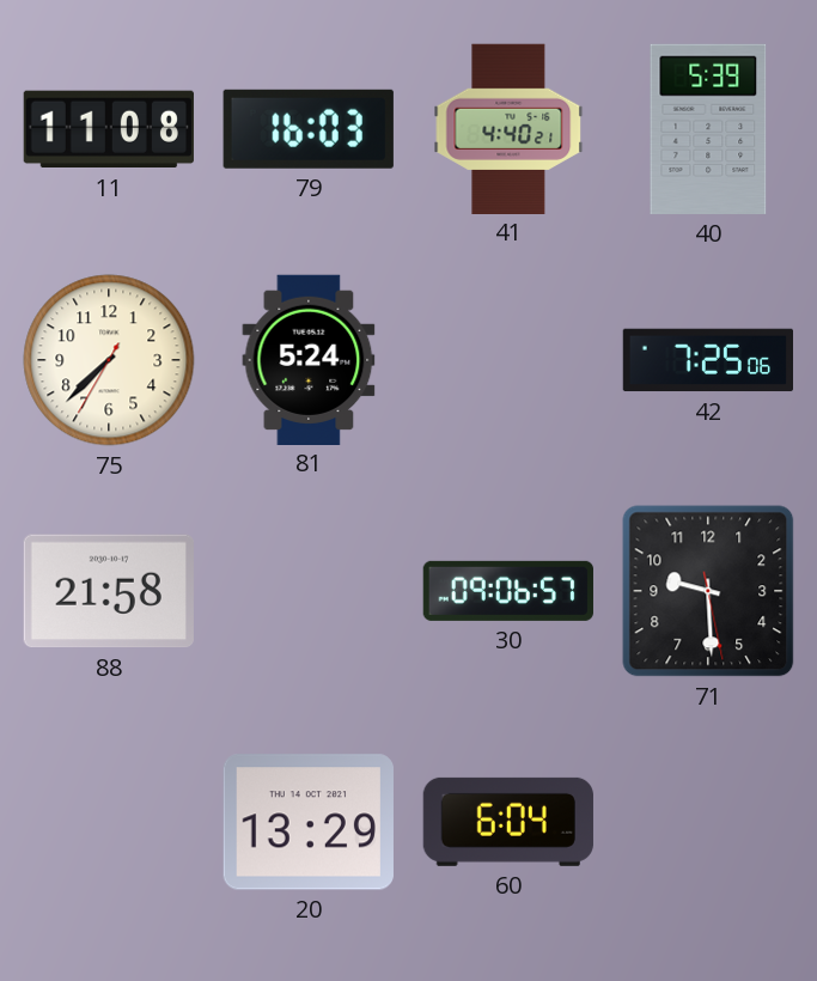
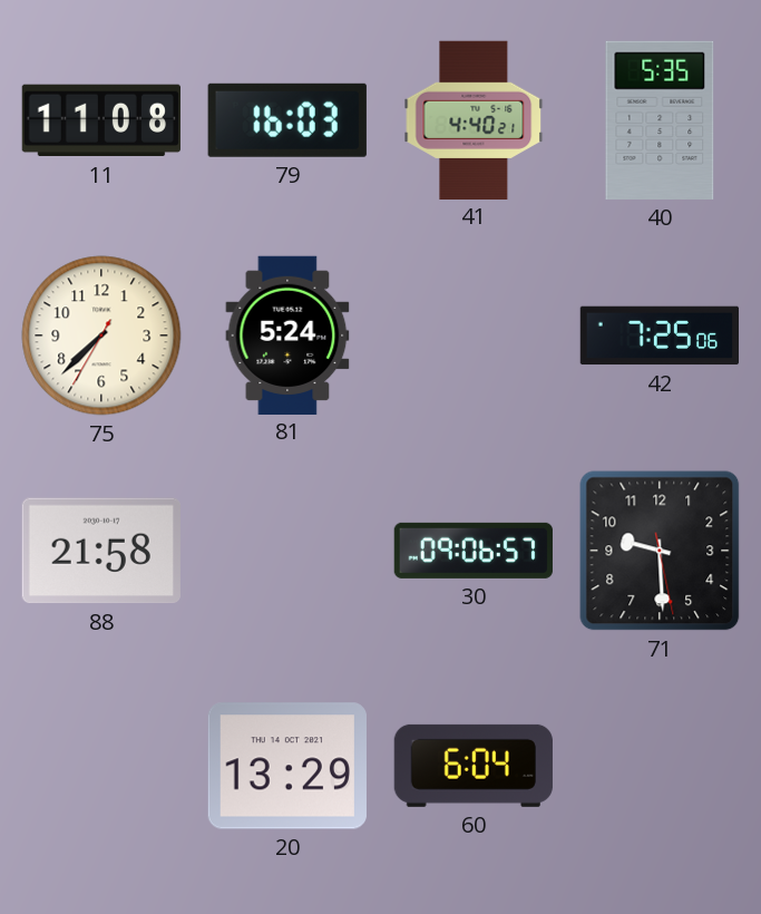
40: 5:39 -> 5:35 (660, 120)
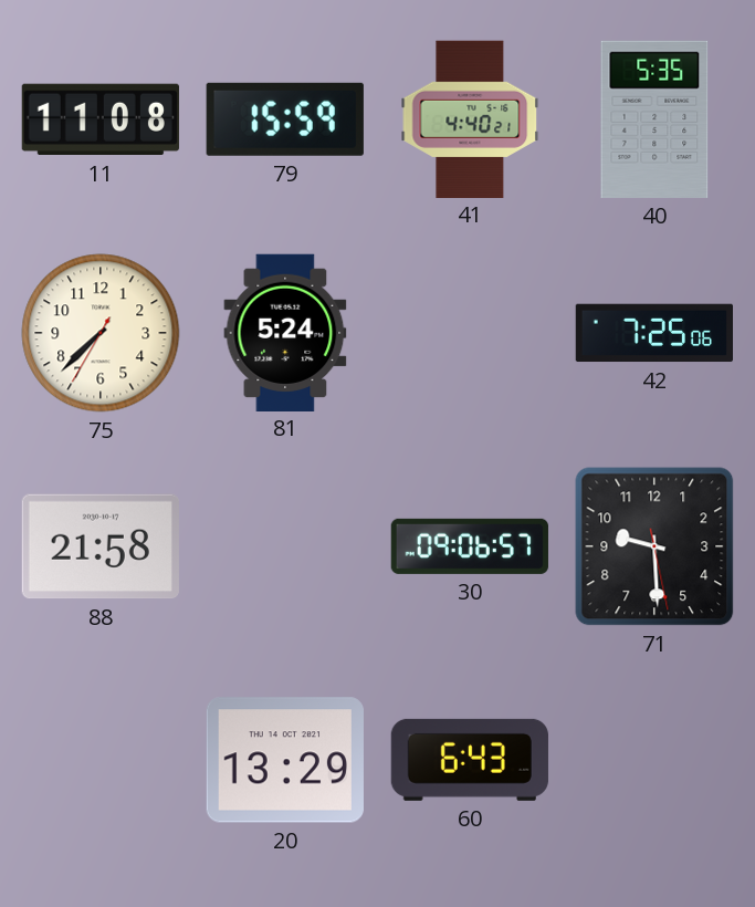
79: 16:03 -> 15:59 (285, 119)
60: 6:04 -> 6:43 (470, 760)
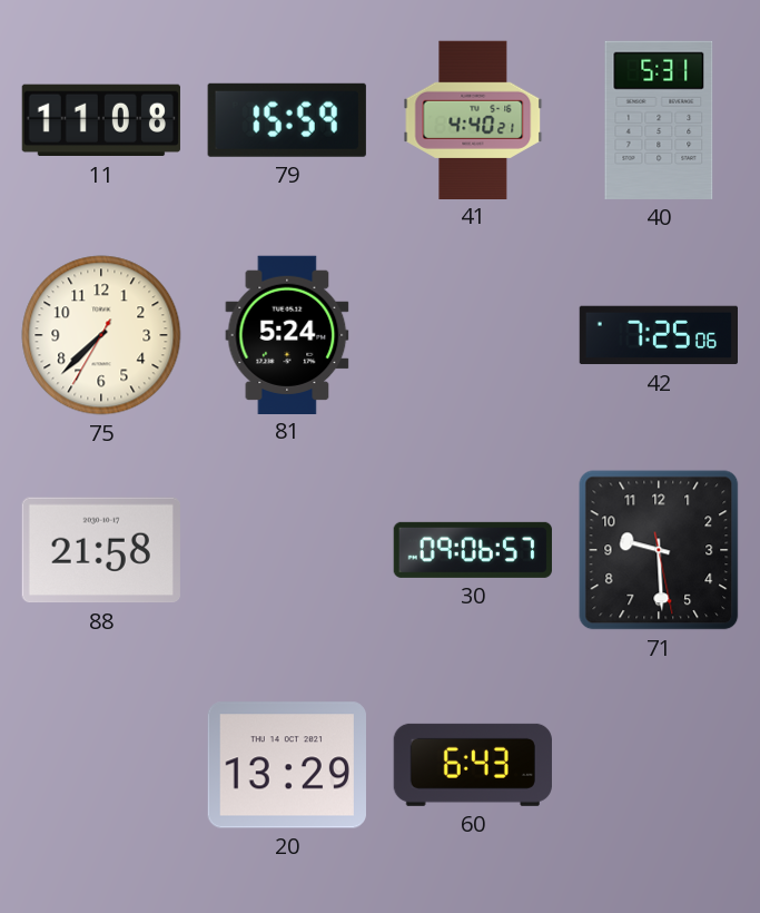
40: 5:35 -> 5:31 (659, 120)
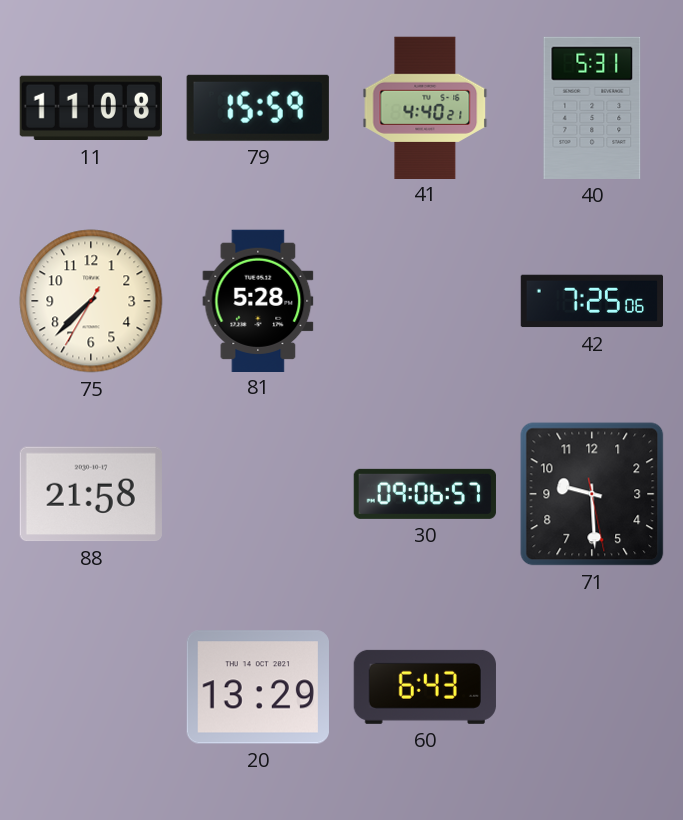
81: 5:24 -> 5:28 (258, 300)
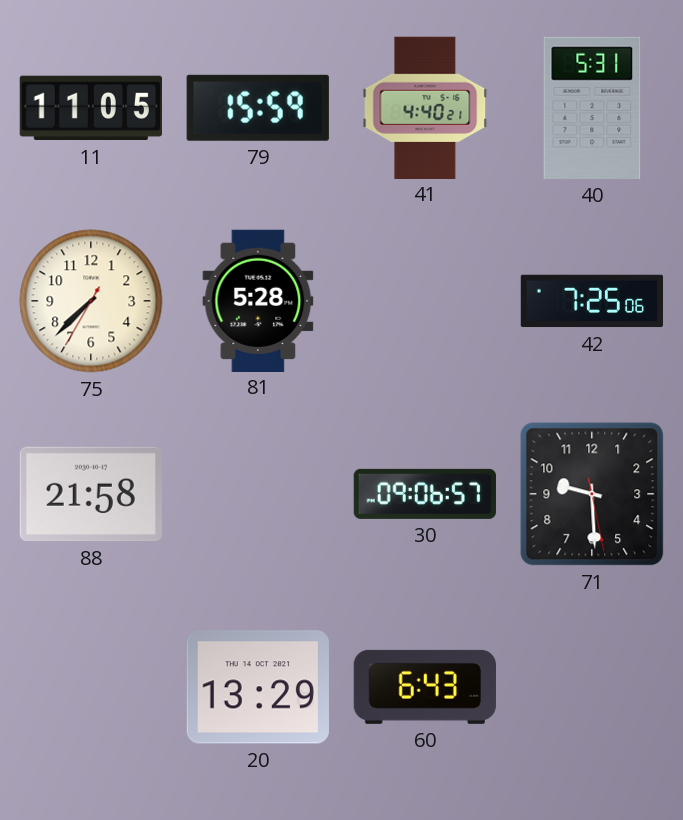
11: 11:08 -> 11:05 (91, 108)
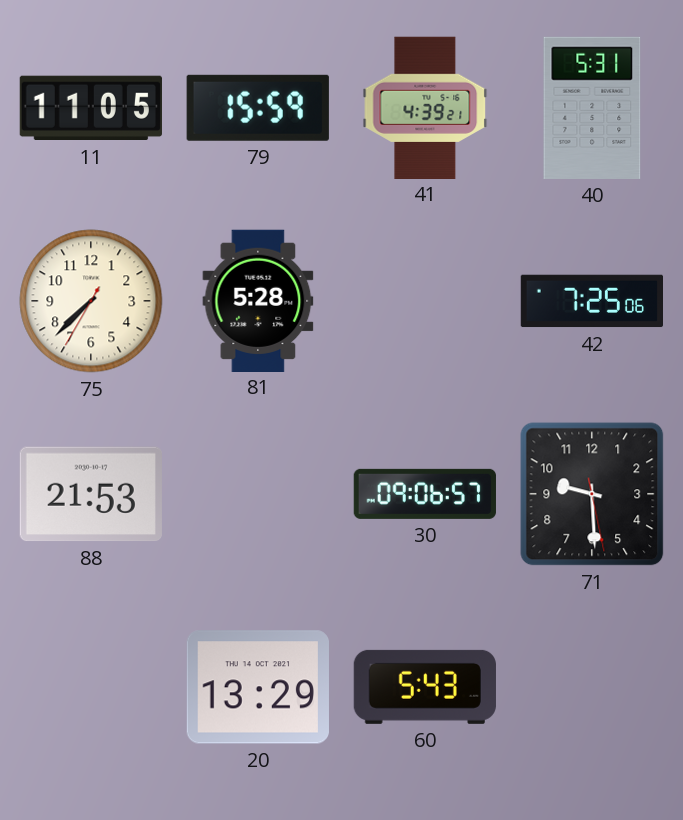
41: 4:40 -> 4:39 (425, 107)
88: 21:58 -> 21:53 (91, 494)
60: 6:43 -> 5:43 (425, 687)
